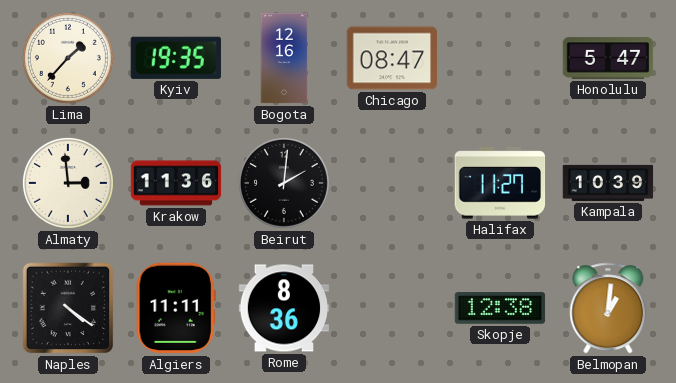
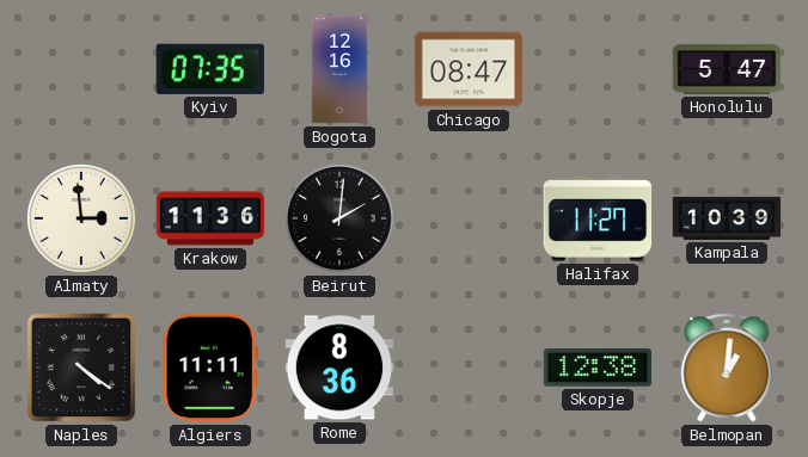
Lima: 1:37 -> none (68, 58)
Kyiv: 19:35 -> 07:35 (210, 69)
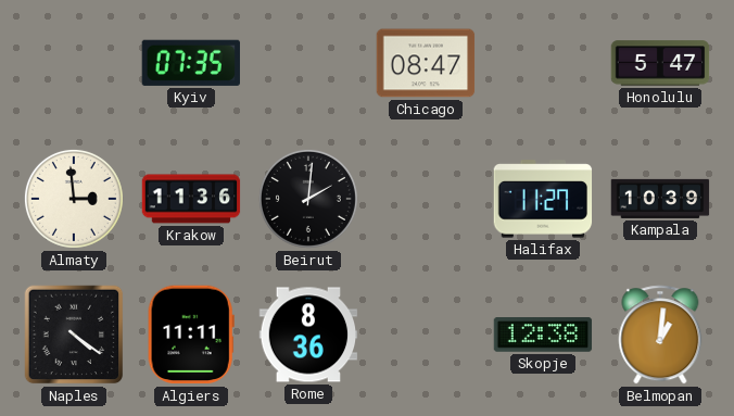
Bogota: 12:16 -> none (339, 69)
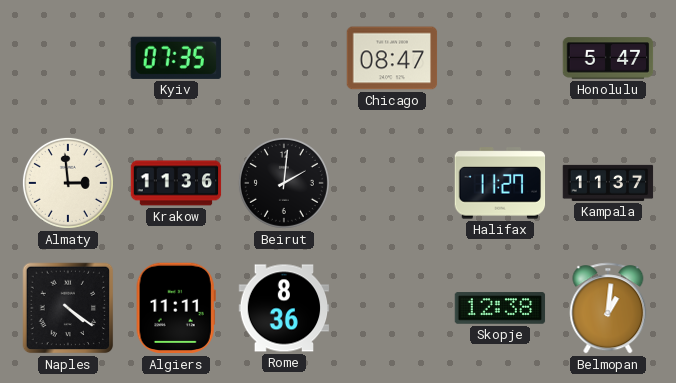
Kampala: 10:39 -> 11:37 (608, 183)
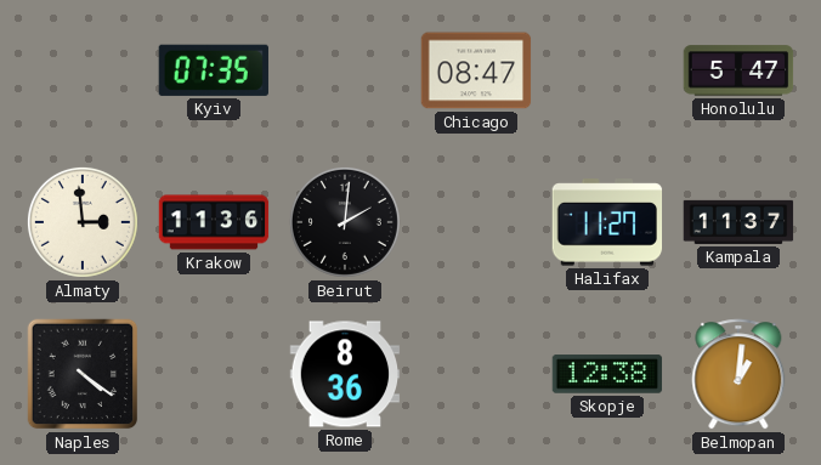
Algiers: 11:11 -> none (176, 308)
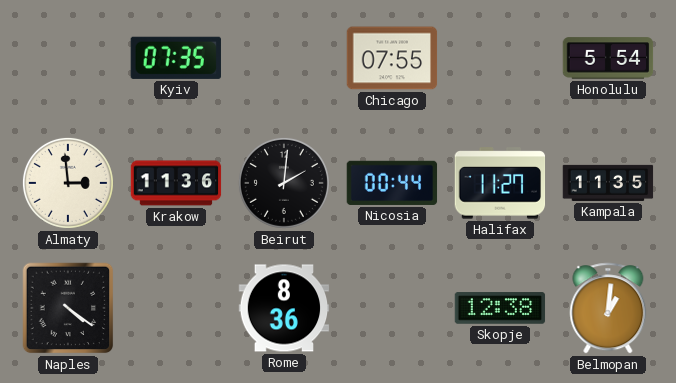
Chicago: 08:47 -> 07:55 (392, 58)
Honolulu: 5:47 -> 5:54 (608, 58)
Nicosia: none -> 00:44 (392, 183)
Kampala: 11:37 -> 11:35 (608, 183)
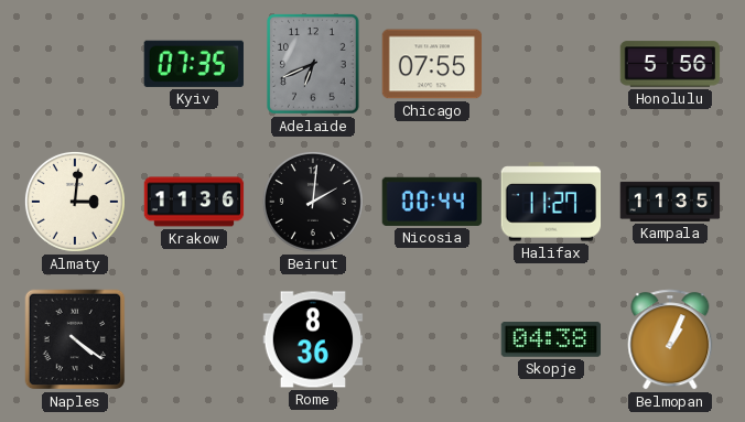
Adelaide: none -> 6:41 (314, 64)
Honolulu: 5:54 -> 5:56 (670, 64)
Almaty: 2:59 -> 3:01 (75, 202)
Skopje: 12:38 -> 04:38 (551, 339)
Belmopan: 1:01 -> 1:04 (670, 339)
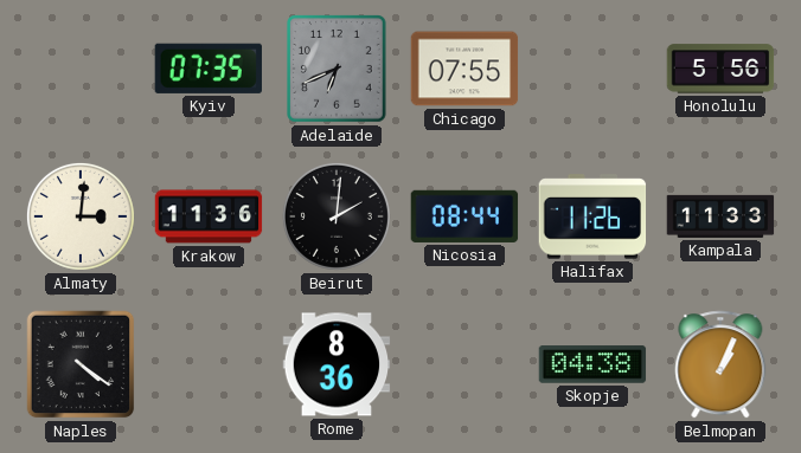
Nicosia: 00:44 -> 08:44 (464, 216)
Halifax: 11:27 -> 11:26 (592, 216)
Kampala: 11:35 -> 11:33 (720, 216)
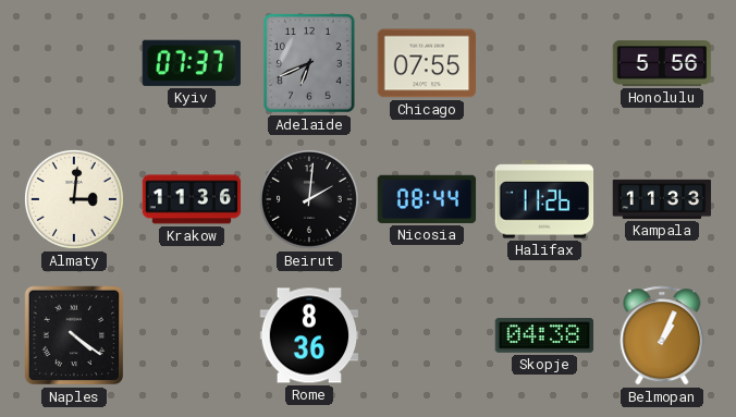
Kyiv: 07:35 -> 07:37 (192, 63)
